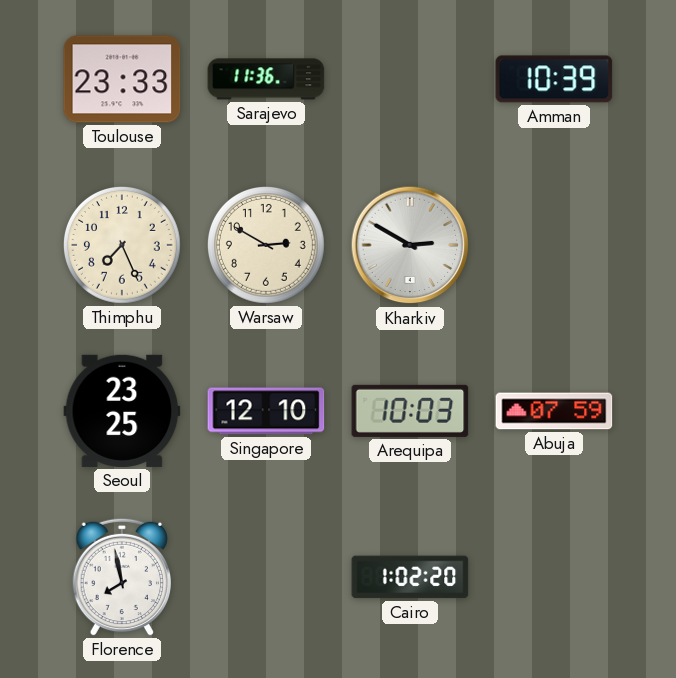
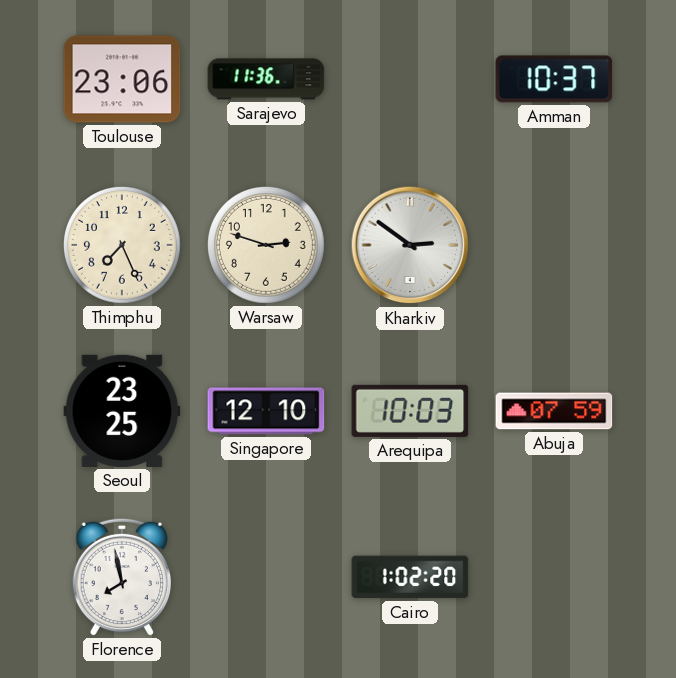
Toulouse: 23:33 -> 23:06 (122, 79)
Amman: 10:39 -> 10:37 (554, 79)
Warsaw: 2:50 -> 2:48 (266, 245)
Kharkiv: 2:50 -> 2:51 (410, 245)
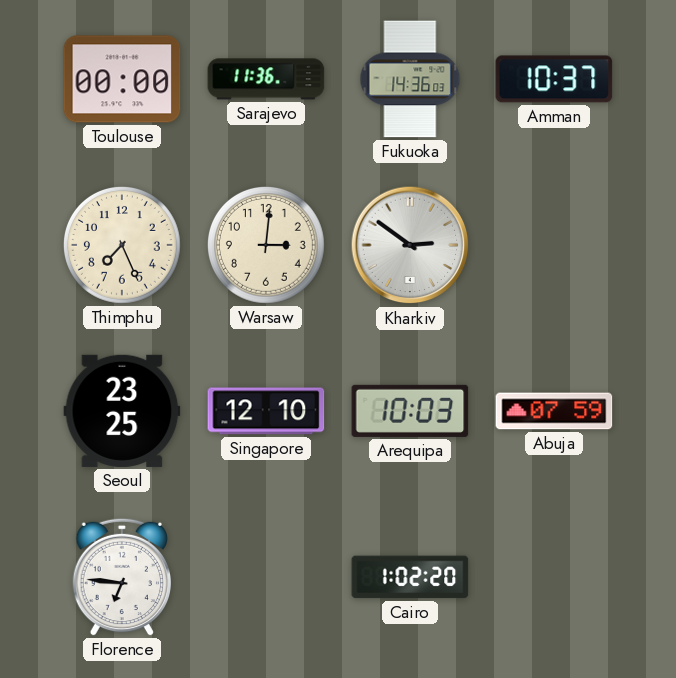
Toulouse: 23:06 -> 00:00 (122, 79)
Fukuoka: none -> 14:36 (410, 79)
Warsaw: 2:48 -> 3:01 (266, 245)
Florence: 7:58 -> 6:46 (121, 577)
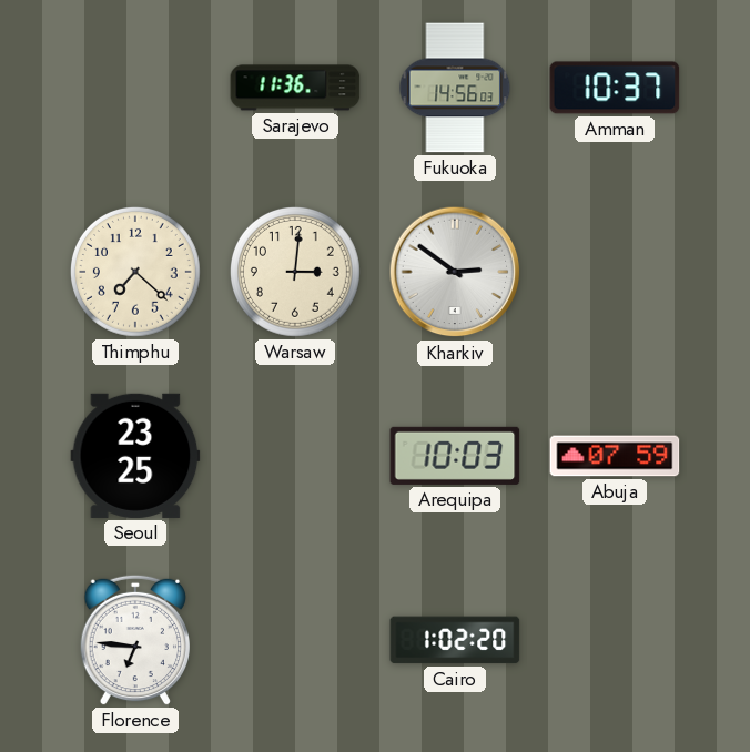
Toulouse: 00:00 -> none (122, 79)
Fukuoka: 14:36 -> 14:56 (455, 88)
Thimphu: 7:26 -> 7:22 (135, 272)
Singapore: 12:10 -> none (266, 411)
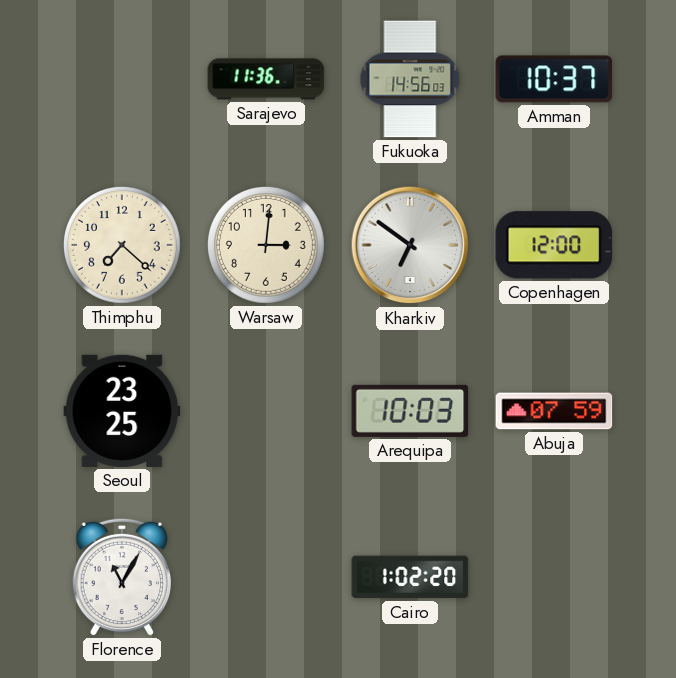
Kharkiv: 2:51 -> 6:51 (410, 245)
Copenhagen: none -> 12:00 (554, 245)
Florence: 6:46 -> 11:05 (121, 577)
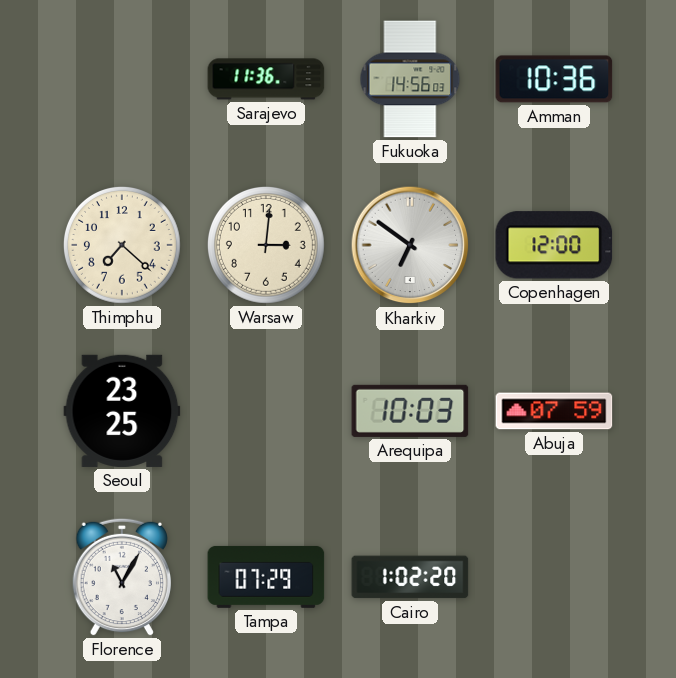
Amman: 10:37 -> 10:36 (554, 79)
Tampa: none -> 07:29 (266, 577)
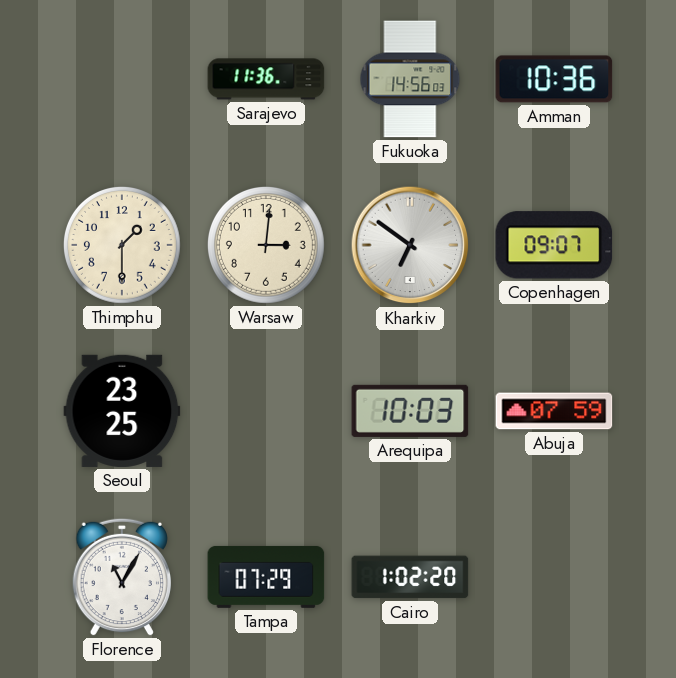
Thimphu: 7:22 -> 1:30 (122, 245)
Copenhagen: 12:00 -> 09:07 (554, 245)
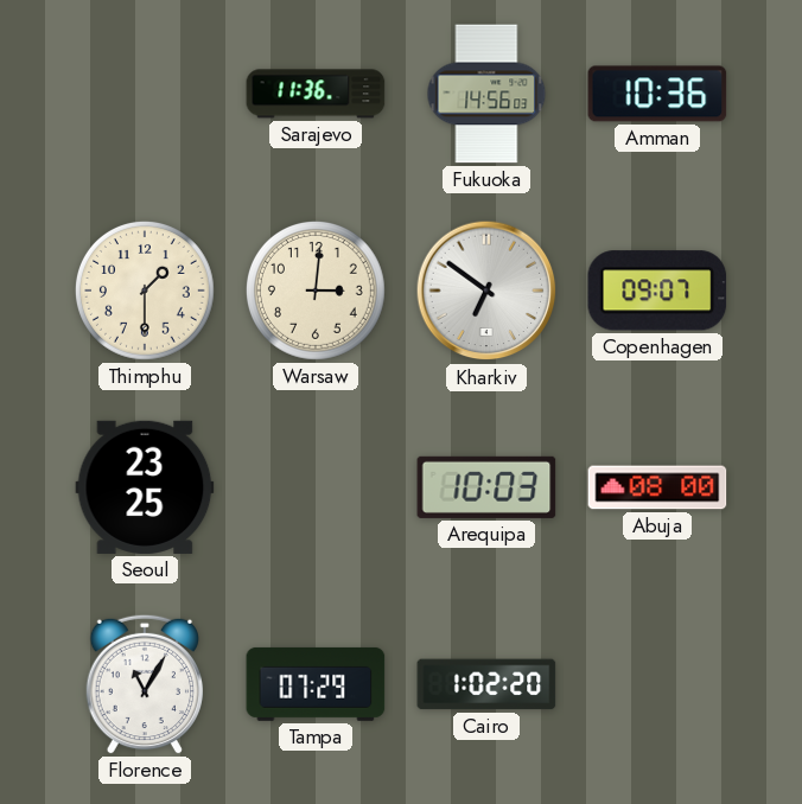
Abuja: 07:59 -> 08:00 (657, 487)
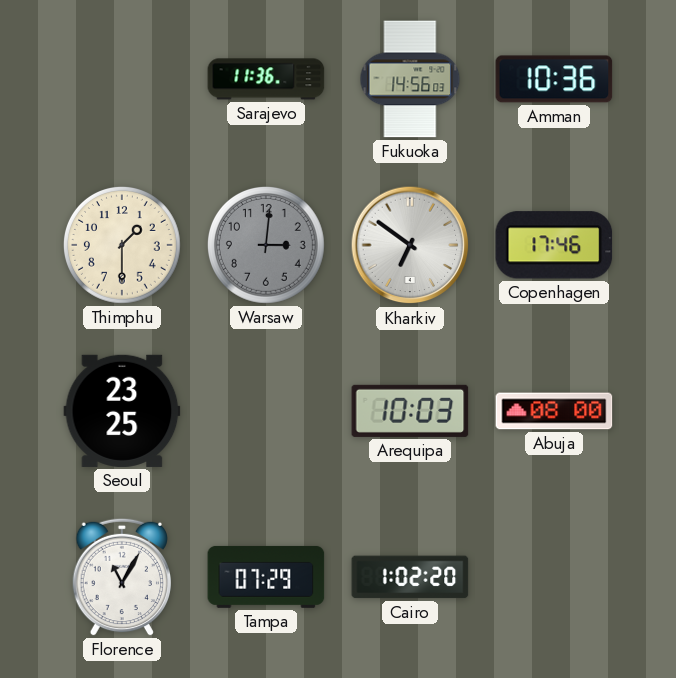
Warsaw dial: cream -> grey (266, 245)
Copenhagen: 09:07 -> 17:46 (554, 245)
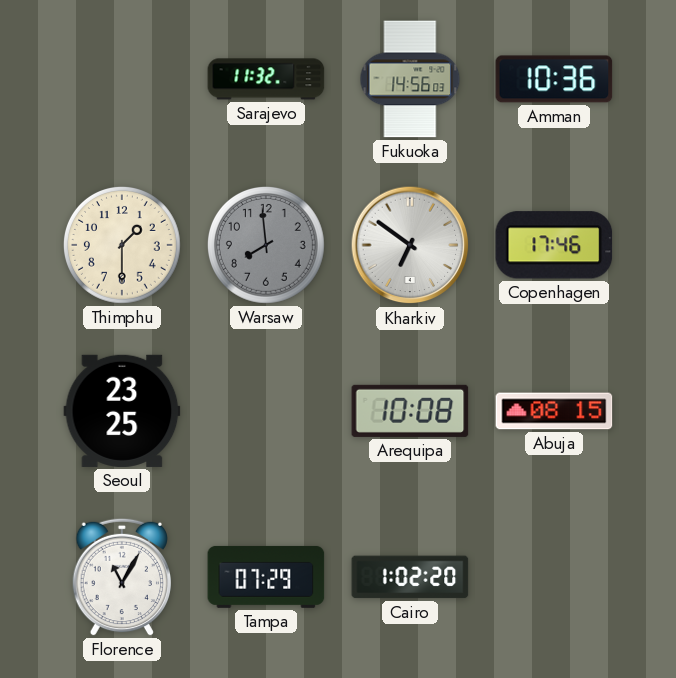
Sarajevo: 11:36 -> 11:32 (266, 79)
Warsaw: 3:01 -> 7:59 (266, 245)
Arequipa: 10:03 -> 10:08 (410, 411)
Abuja: 08:00 -> 08:15 (554, 411)
